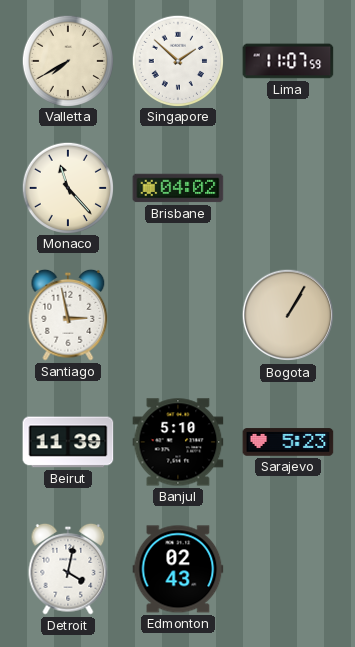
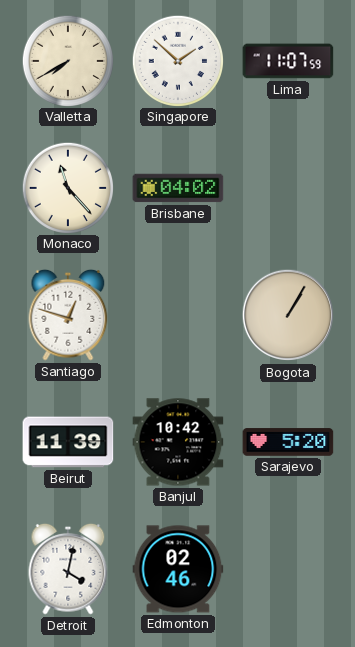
Santiago: 2:58 -> 12:48 (68, 315)
Banjul: 5:10 -> 10:42 (178, 442)
Sarajevo: 5:23 -> 5:20 (288, 442)
Edmonton: 02:43 -> 02:46 (178, 569)
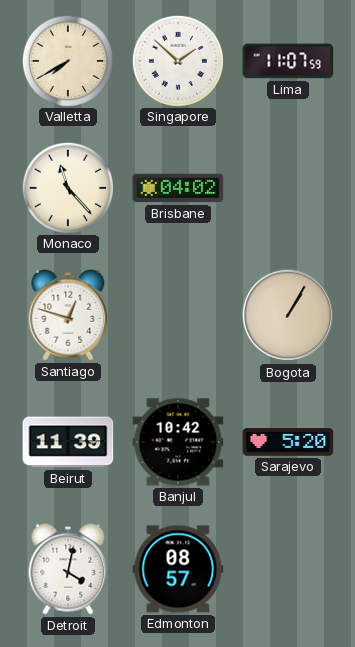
Edmonton: 02:46 -> 08:57 (178, 569)
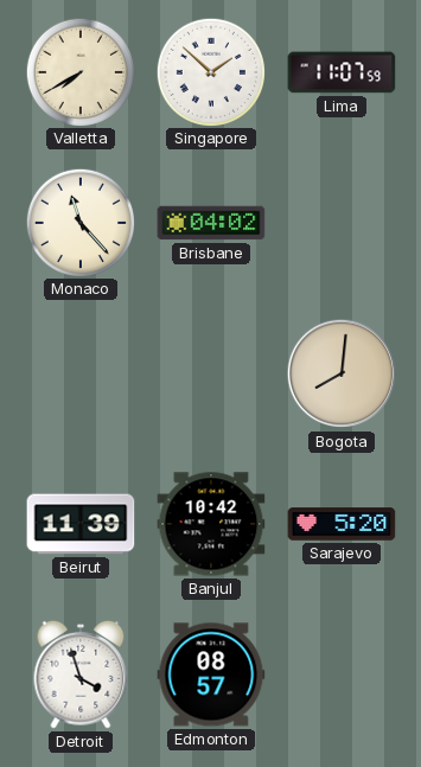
Santiago: 12:48 -> none (68, 315)
Bogota: 1:05 -> 8:01 (342, 373)
Detroit: 4:02 -> 3:57 (81, 675)
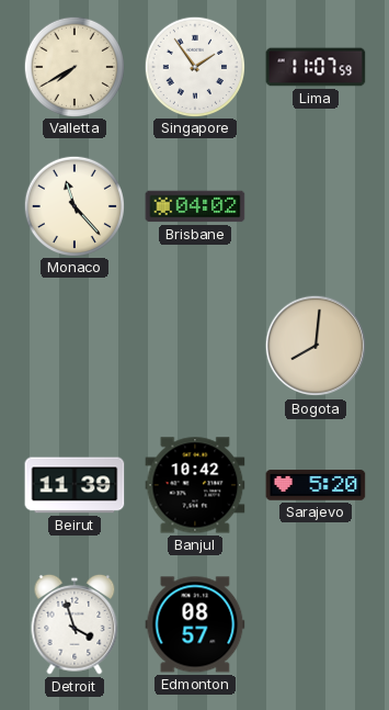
Singapore: 1:52 -> 1:54 (194, 66)
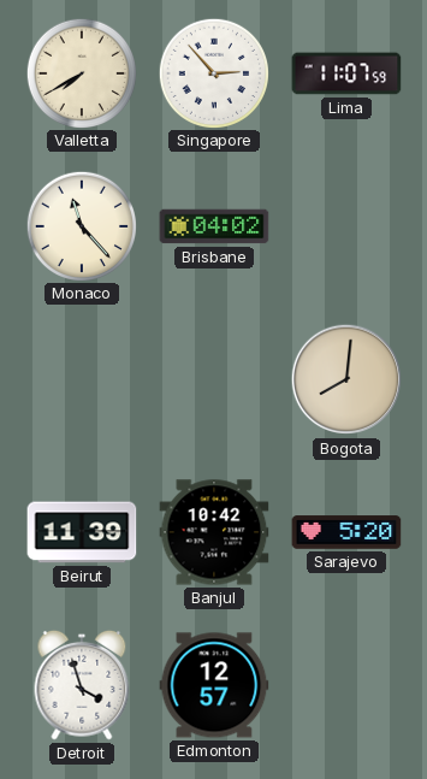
Singapore: 1:54 -> 2:53 (213, 72)
Edmonton: 08:57 -> 12:57 (214, 685)
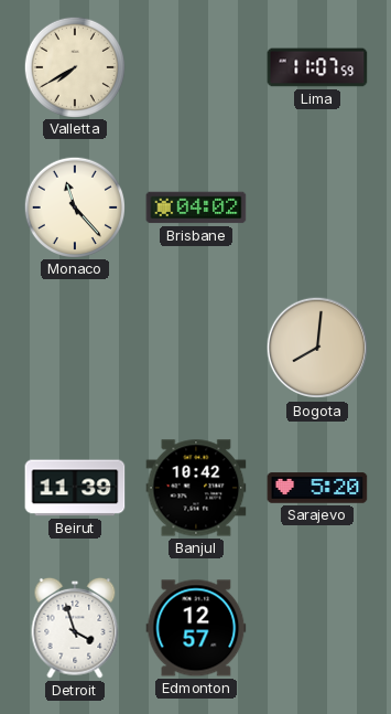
Singapore: 2:53 -> none (213, 72)
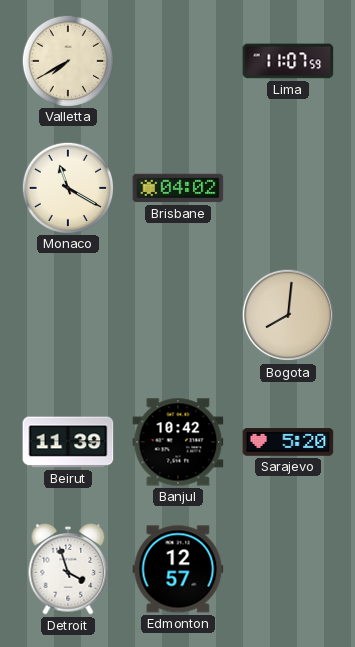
Monaco: 11:23 -> 11:20 (67, 187)
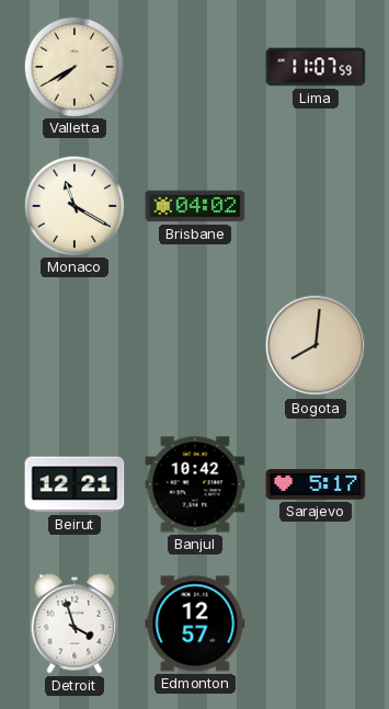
Beirut: 11:39 -> 12:21 (75, 484)
Sarajevo: 5:20 -> 5:17 (316, 484)
